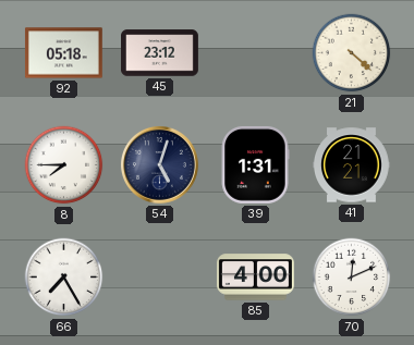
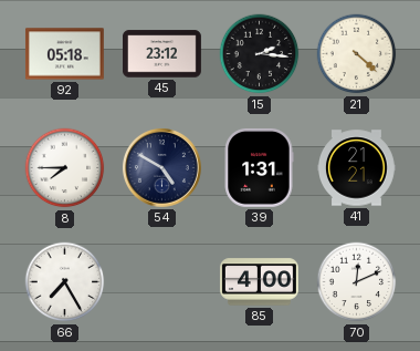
15: none -> 2:16 (260, 54)
54: 5:03 -> 4:50 (161, 167)
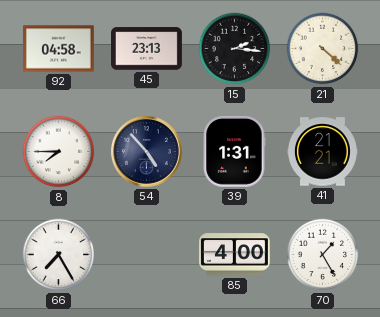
92: 05:18 -> 04:58 (58, 49)
45: 23:12 -> 23:13 (147, 49)
54: 4:50 -> 4:53 (146, 151)
70: 12:11 -> 1:25 (323, 255)
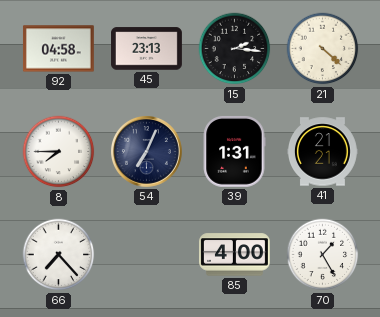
54: 4:53 -> 7:04 (146, 151)
66: 7:25 -> 7:23 (59, 255)
